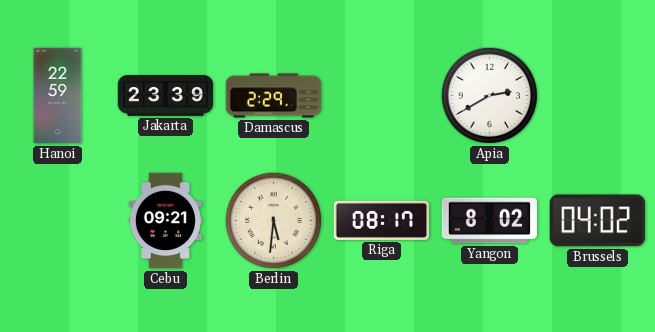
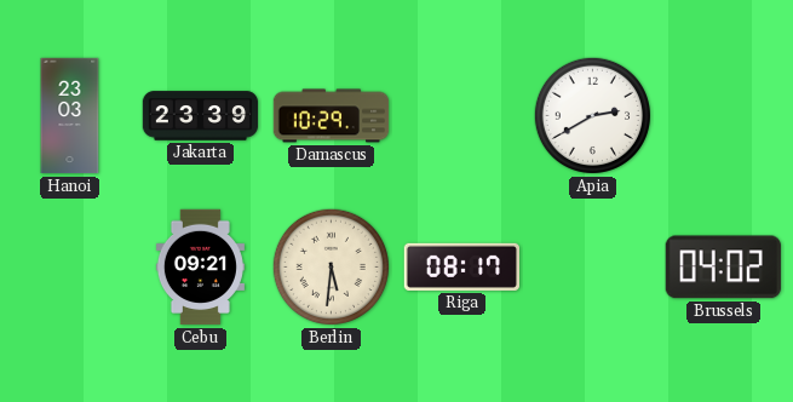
Hanoi: 22:59 -> 23:03 (70, 116)
Damascus: 2:29 -> 10:29 (332, 116)
Yangon: 8:02 -> none (490, 221)
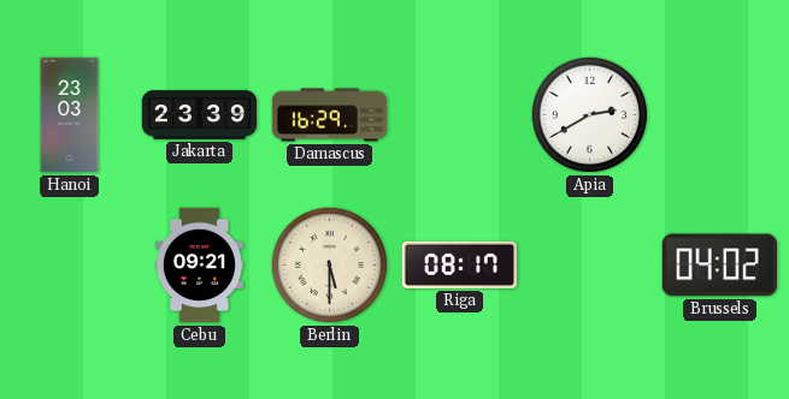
Damascus: 10:29 -> 16:29 (330, 115)
Berlin: 5:31 -> 5:30 (329, 264)
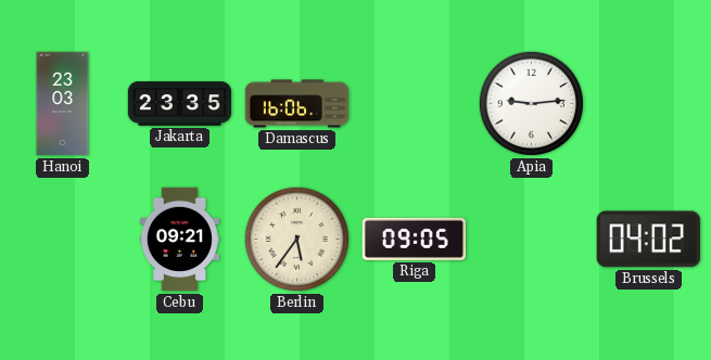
Jakarta: 23:39 -> 23:35 (180, 104)
Damascus: 16:29 -> 16:06 (297, 104)
Apia: 2:40 -> 9:14 (531, 103)
Berlin: 5:30 -> 5:36 (296, 239)
Riga: 08:17 -> 09:05 (414, 239)
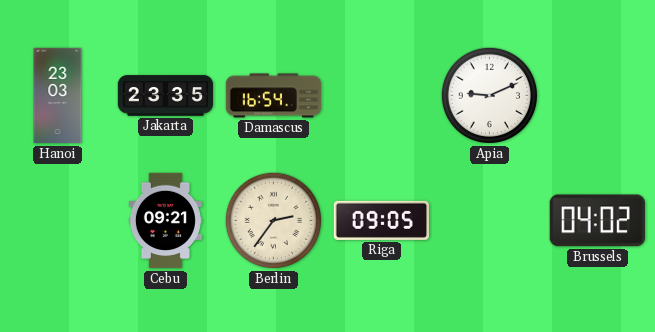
Damascus: 16:06 -> 16:54 (274, 96)
Apia: 9:14 -> 9:11 (489, 95)
Berlin: 5:36 -> 2:36 (273, 220)
